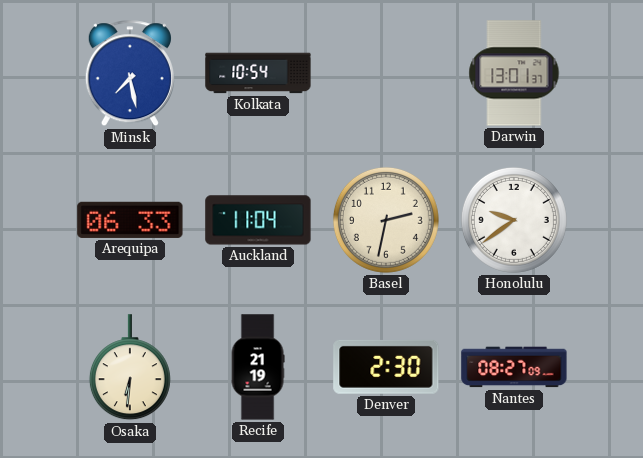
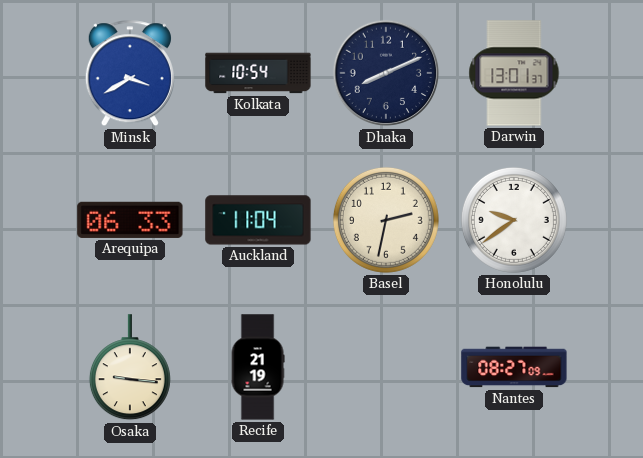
Minsk: 7:28 -> 3:40 (130, 74)
Dhaka: none -> 8:11 (386, 73)
Osaka: 6:31 -> 9:16 (130, 368)
Denver: 2:30 -> none (386, 367)
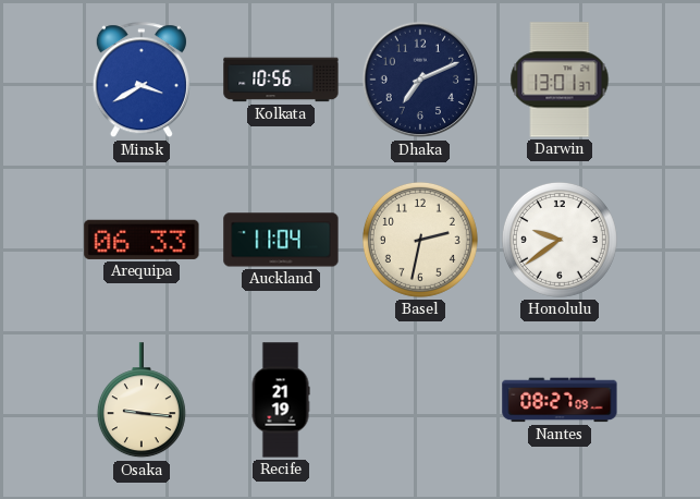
Kolkata: 10:54 -> 10:56 (281, 80)
Dhaka: 8:11 -> 7:11 (420, 80)
